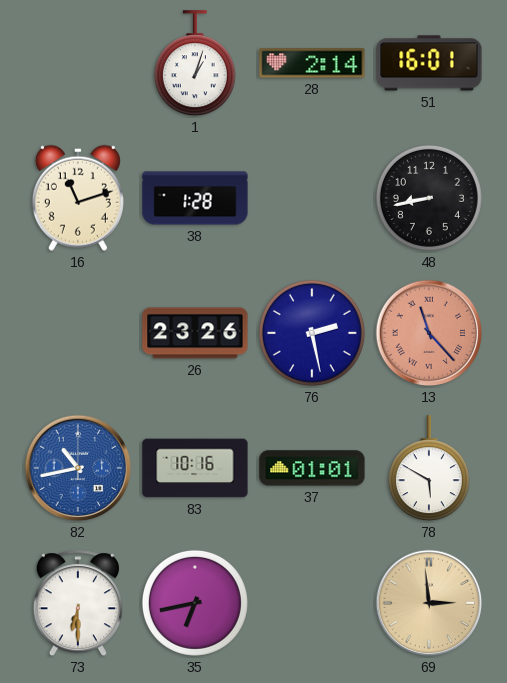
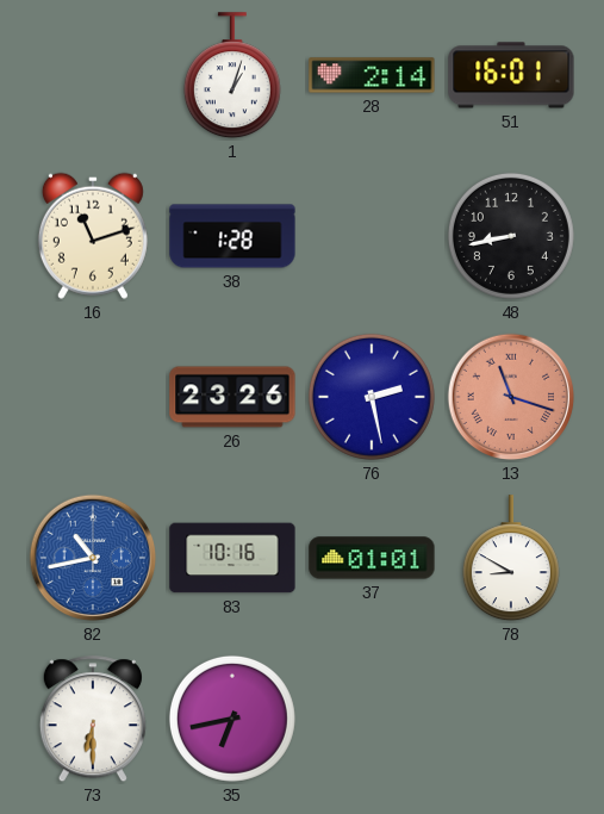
13: 11:23 -> 11:18 (511, 397)
78: 5:50 -> 8:50 (511, 559)
69: 2:59 -> none (429, 603)
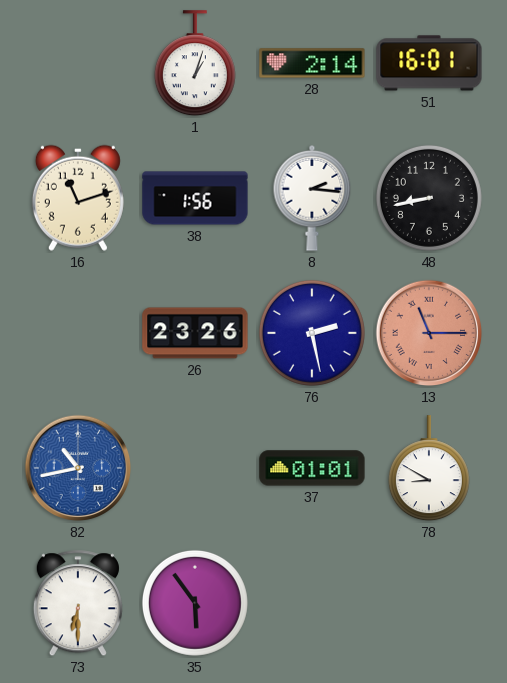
38: 1:28 -> 1:56 (195, 198)
8: none -> 2:16 (312, 198)
13: 11:18 -> 11:15 (429, 333)
83: 10:16 -> none (232, 558)
35: 6:43 -> 5:54 (195, 603)
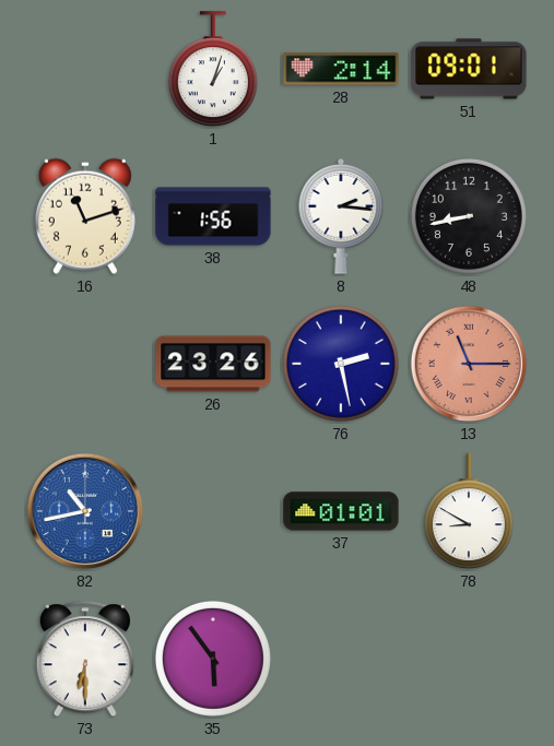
51: 16:01 -> 09:01 (469, 69)
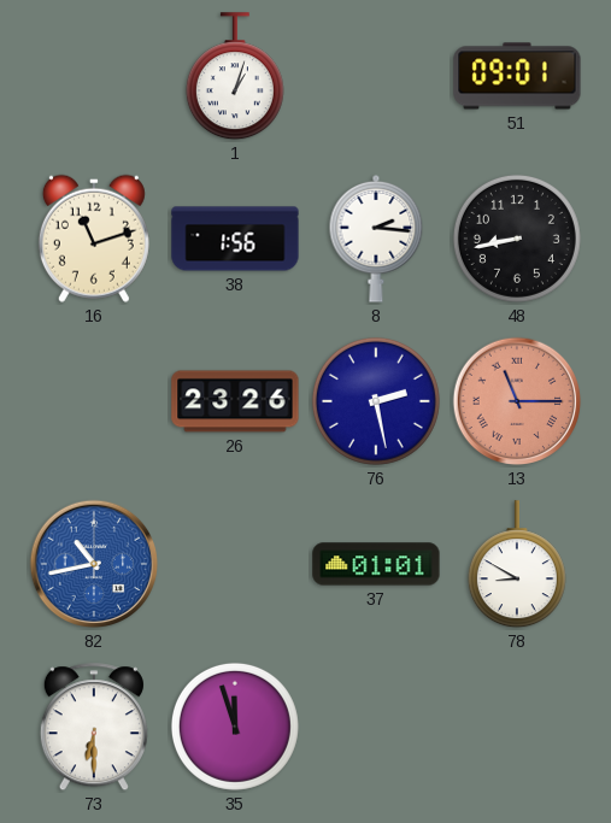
28: 2:14 -> none (341, 69)
35: 5:54 -> 11:57 (235, 727)
